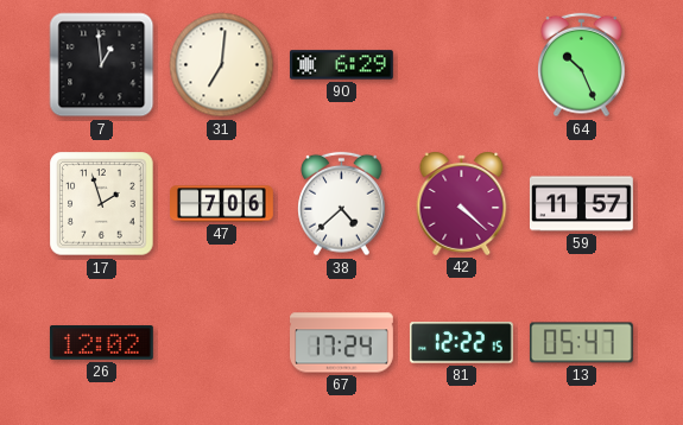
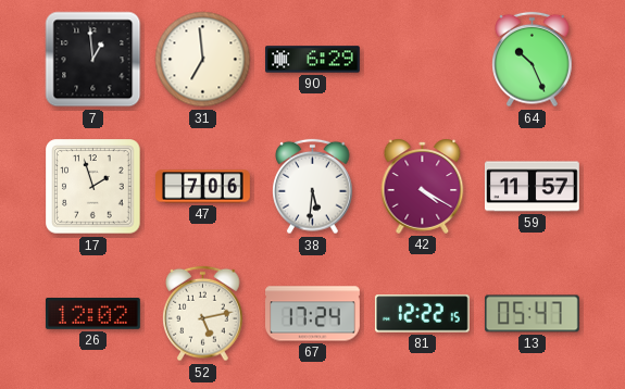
31: 7:01 -> 6:59 (203, 60)
38: 4:38 -> 5:31 (313, 187)
42: 4:22 -> 4:20 (423, 186)
52: none -> 5:13 (203, 314)
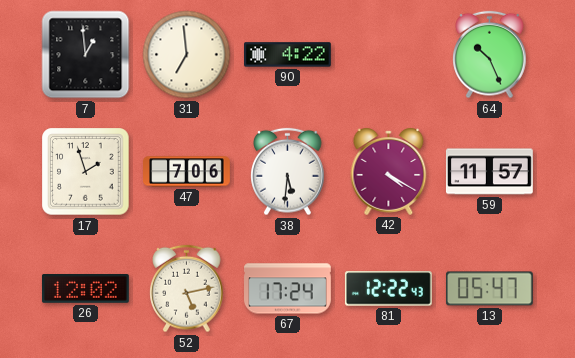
90: 6:29 -> 4:22 (288, 55)
81: 12:22:15 -> 12:22:43 (388, 289)
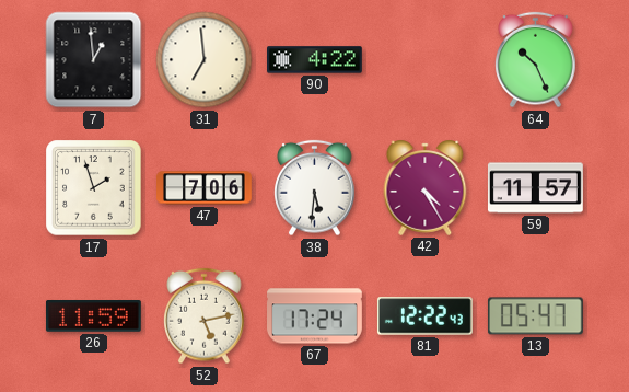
42: 4:20 -> 4:25 (426, 187)
26: 12:02 -> 11:59 (93, 316)
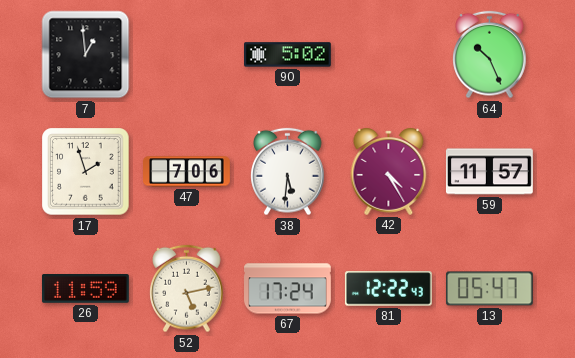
31: 6:59 -> none (205, 60)
90: 4:22 -> 5:02 (288, 55)
